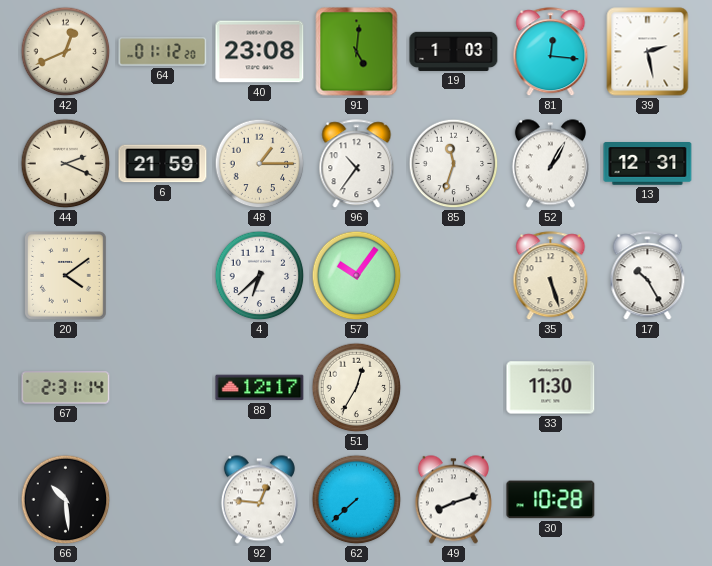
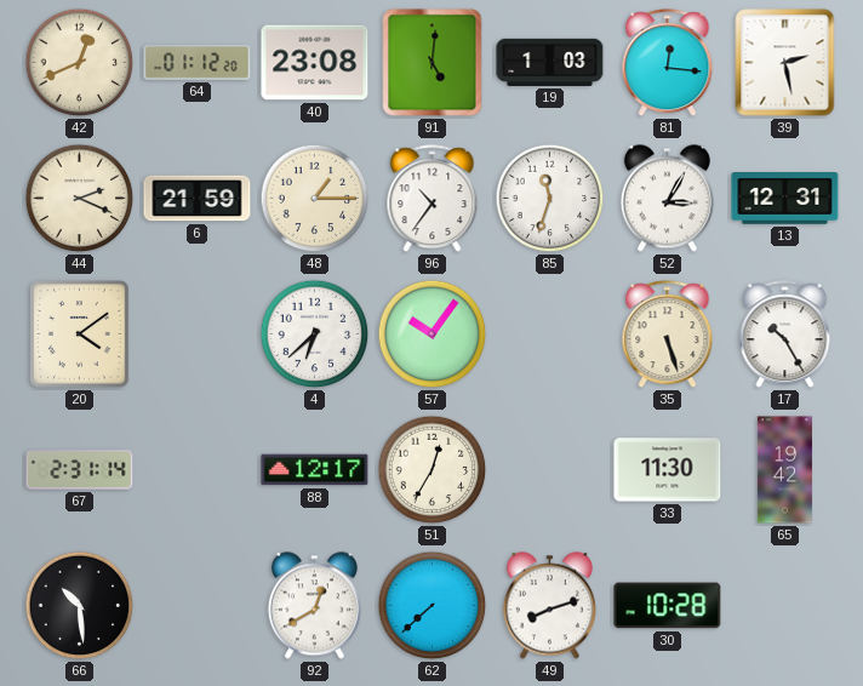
52: 1:05 -> 3:05 (667, 199)
65: none -> 19:42 (784, 470)
92: 12:46 -> 12:40 (314, 606)
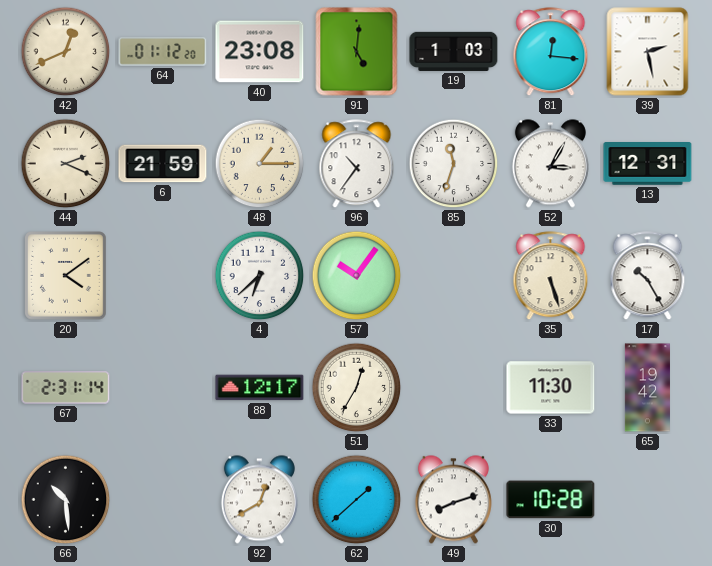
62: 7:38 -> 1:38 (357, 500)
